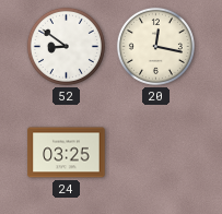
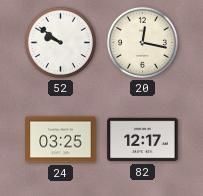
52: 8:51 -> 9:51 (60, 42)
82: none -> 12:17 (143, 140)
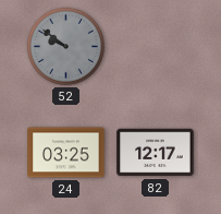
52 dial: white -> grey (65, 46)
20: 12:17 -> none (142, 42)
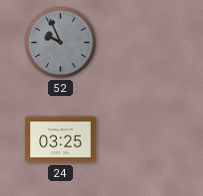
52: 9:51 -> 9:56 (60, 42)
82: 12:17 -> none (156, 153)
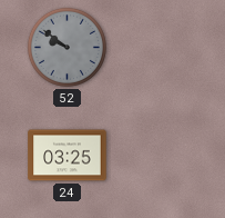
52: 9:56 -> 9:51 (67, 47)
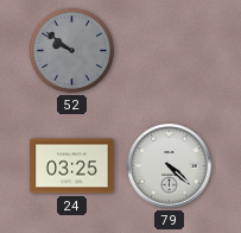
79: none -> 4:22 (170, 166)
